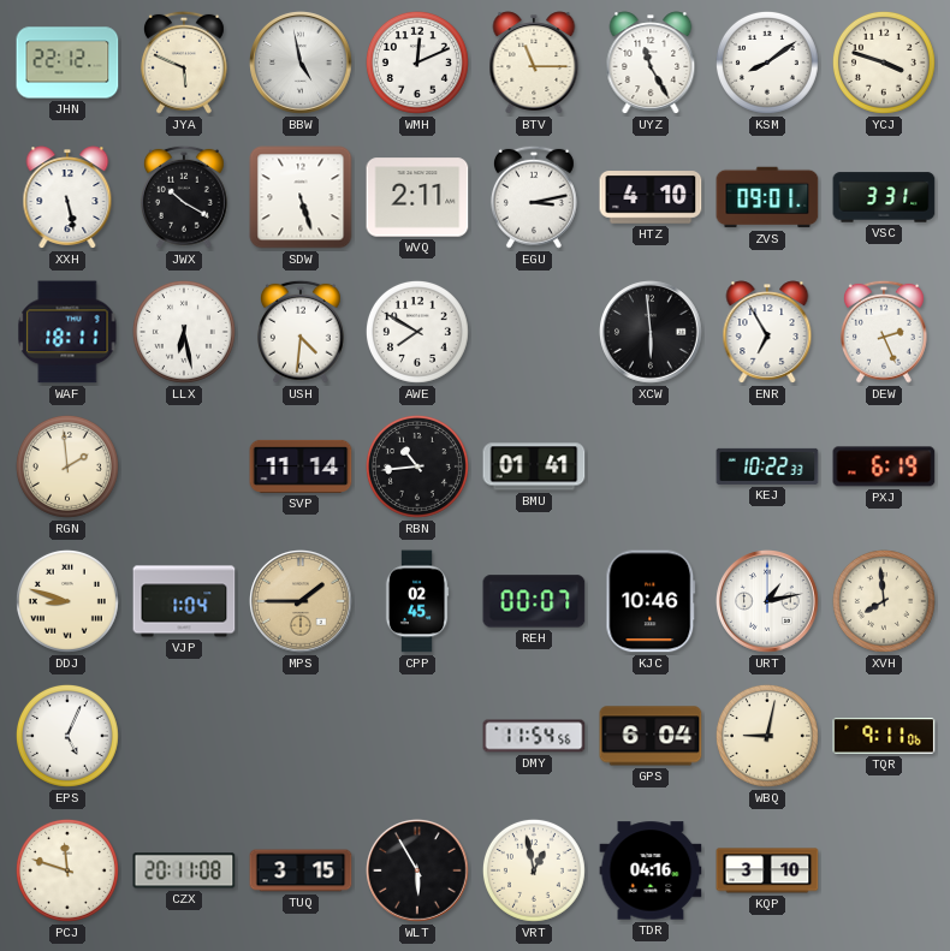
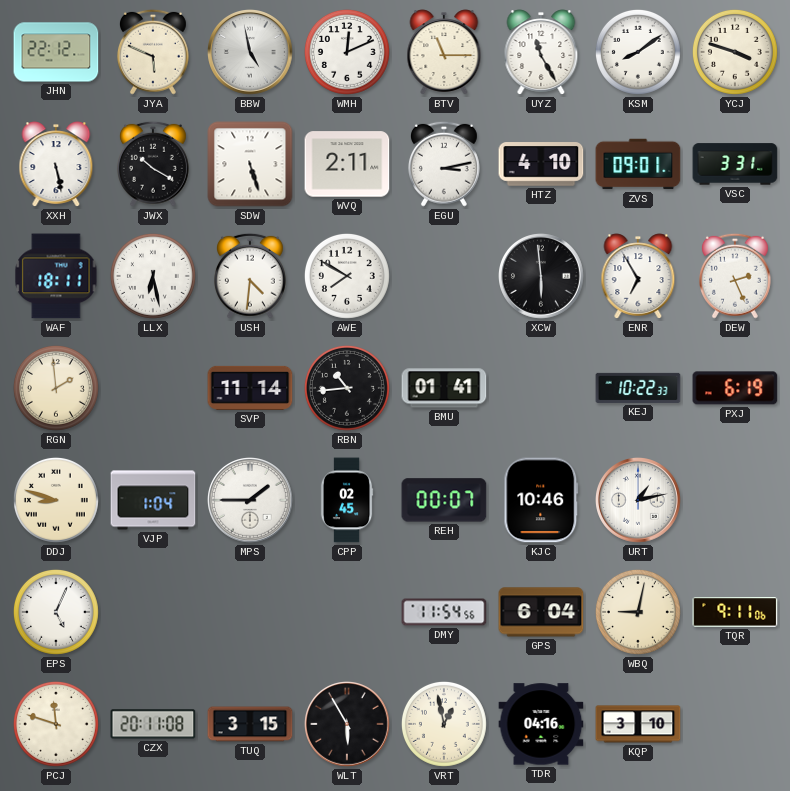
MPS dial: champagne -> white (251, 501)
XVH: 7:59 -> none (884, 601)
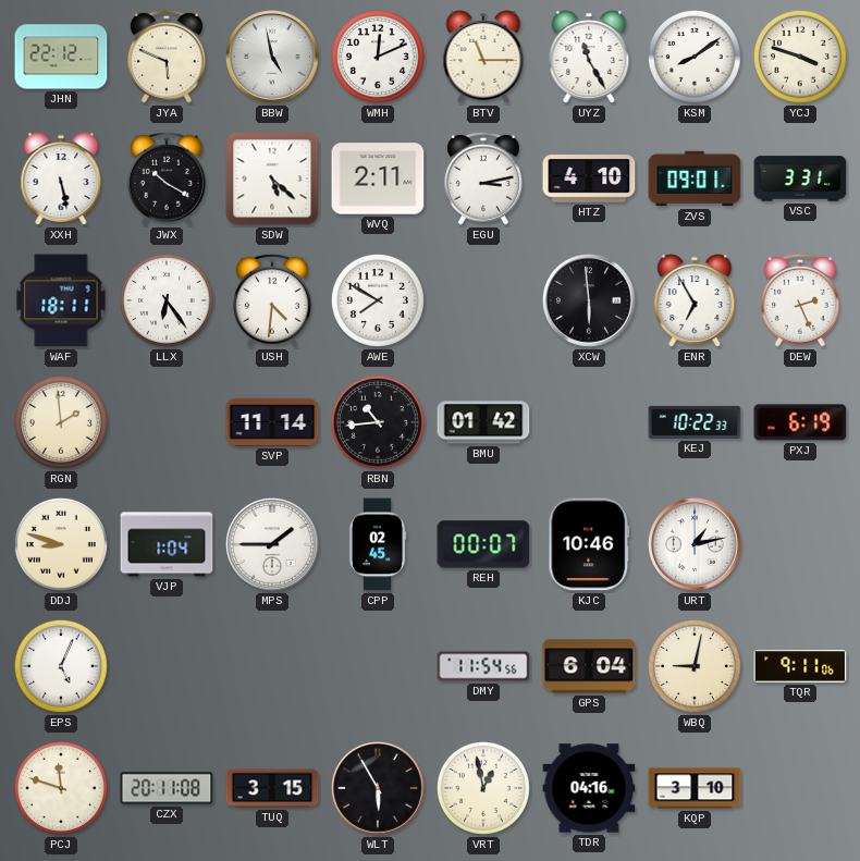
SDW: 5:27 -> 5:22 (272, 179)
LLX: 6:28 -> 6:24 (167, 300)
BMU: 01:41 -> 01:42 (483, 422)
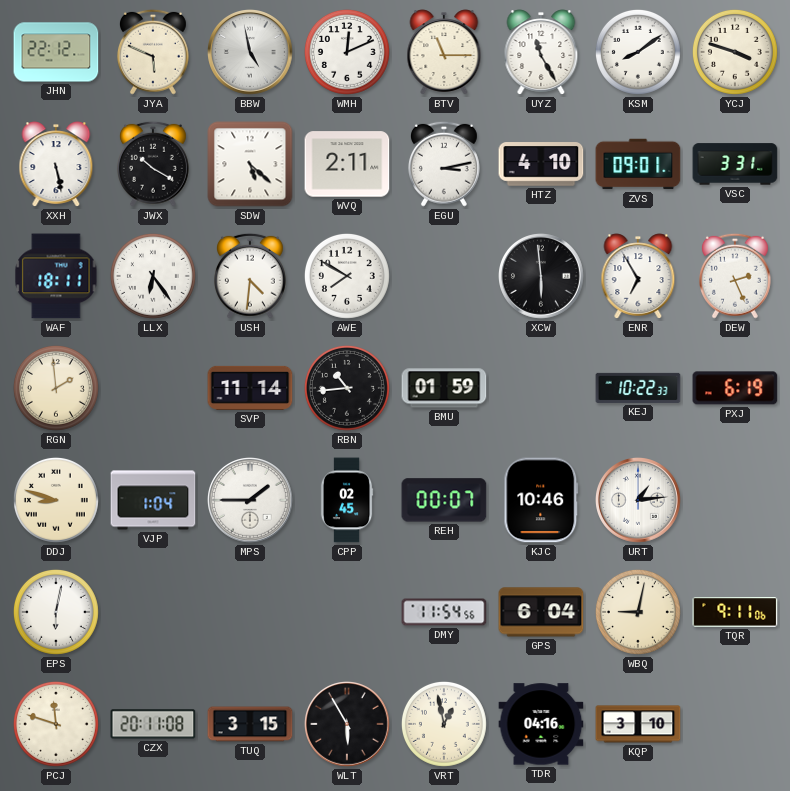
BMU: 01:42 -> 01:59 (444, 388)
URT: 1:13 -> 1:14 (639, 501)
EPS: 5:04 -> 6:02 (56, 612)
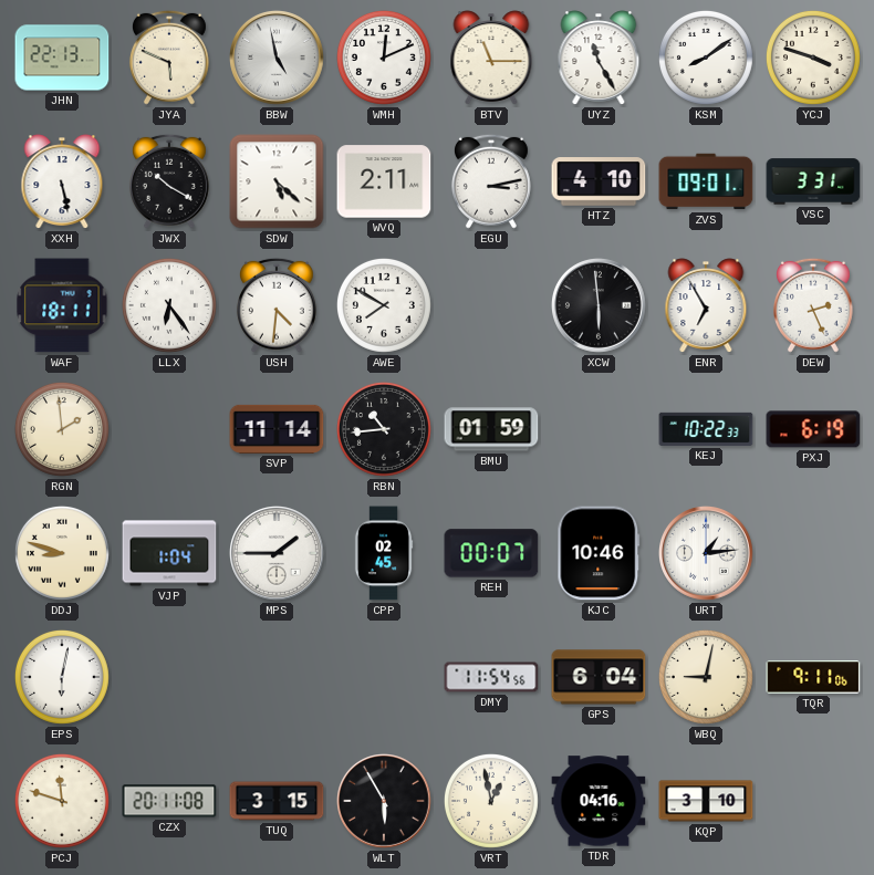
JHN: 22:12 -> 22:13 (62, 58)
